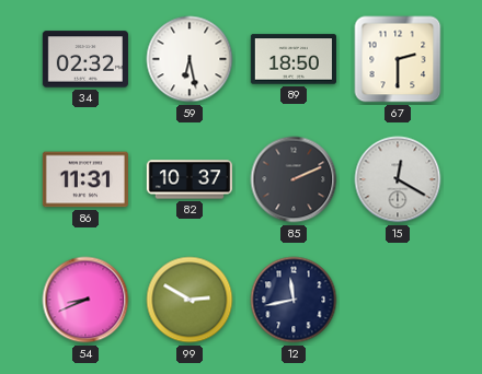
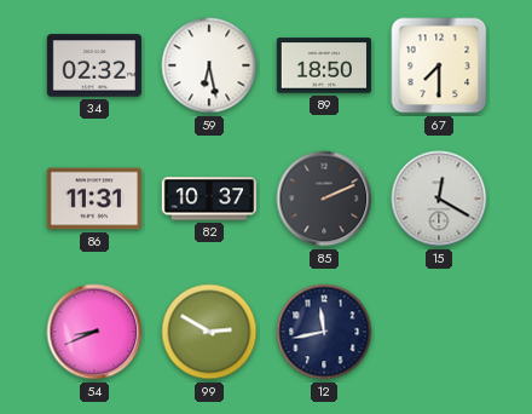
67: 2:30 -> 7:30 (439, 65)
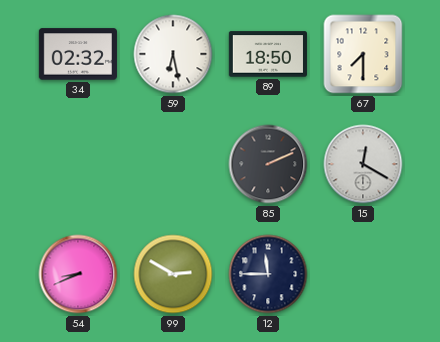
86: 11:31 -> none (93, 199)
82: 10:37 -> none (208, 199)
12: 11:43 -> 11:45 (268, 274)
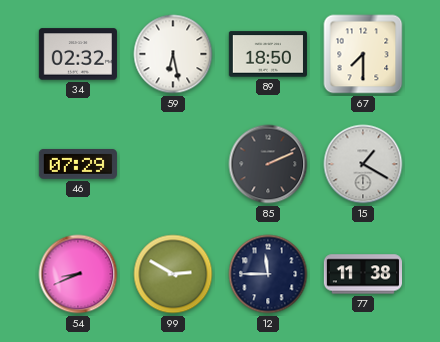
46: none -> 07:29 (78, 164)
15: 12:20 -> 1:20 (363, 164)
77: none -> 11:38 (362, 274)
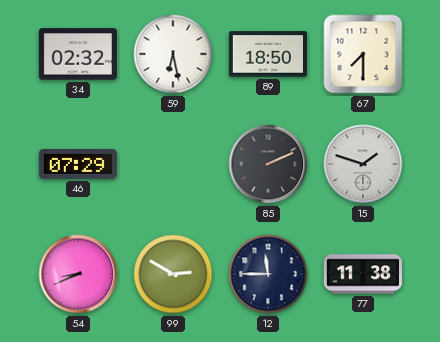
15: 1:20 -> 1:48 (363, 164)
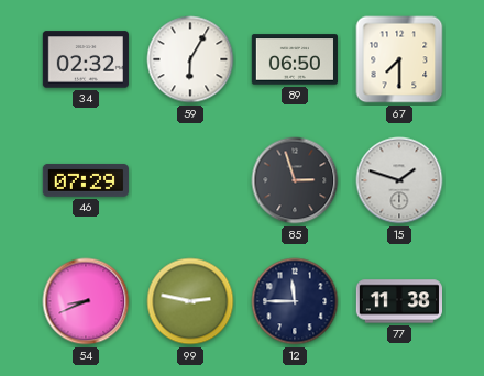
59: 6:28 -> 6:05 (190, 59)
89: 18:50 -> 06:50 (295, 59)
85: 2:11 -> 2:57 (295, 180)
99: 2:50 -> 2:47 (190, 301)
